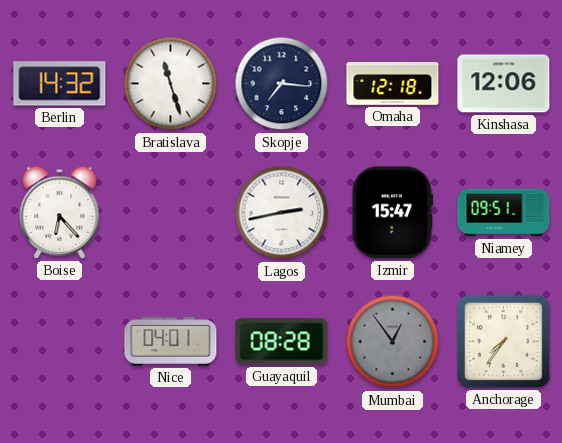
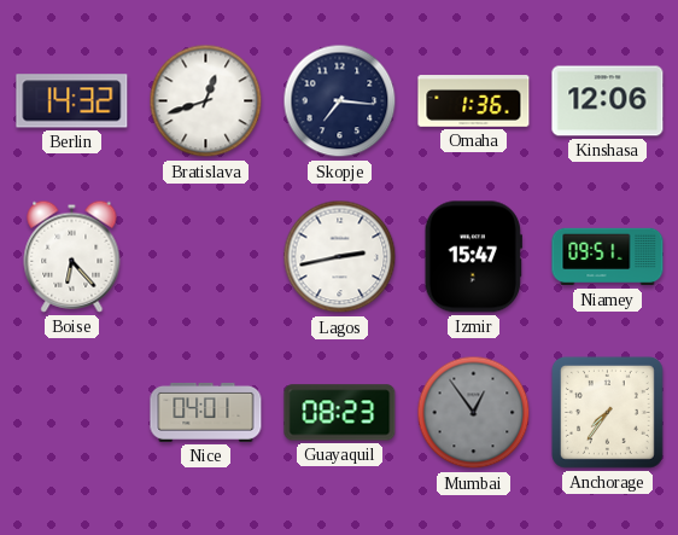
Bratislava: 11:27 -> 12:42 (206, 101)
Omaha: 12:18 -> 1:36 (474, 101)
Guayaquil: 08:28 -> 08:23 (340, 413)
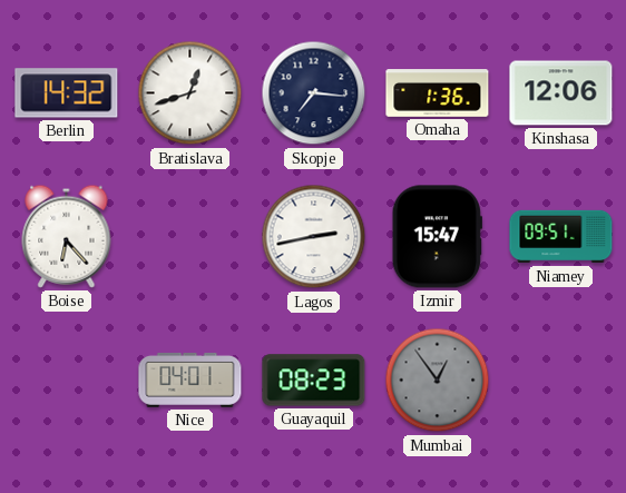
Anchorage: 7:36 -> none (607, 412)
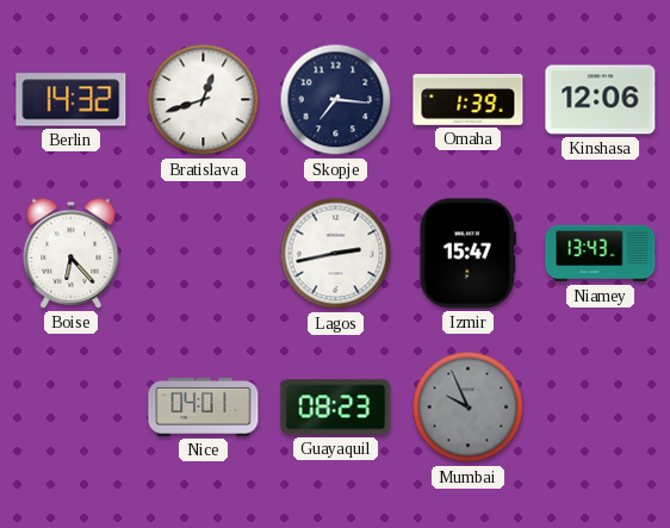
Omaha: 1:36 -> 1:39 (469, 100)
Niamey: 09:51 -> 13:43 (601, 254)
Mumbai: 12:54 -> 9:56 (469, 408)
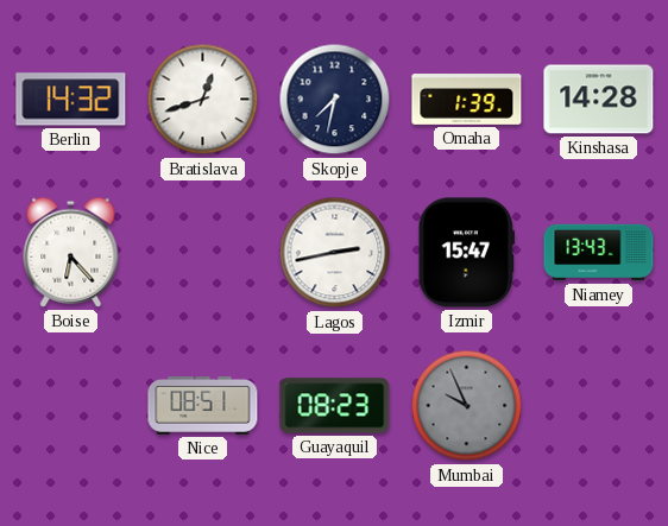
Skopje: 7:16 -> 7:32 (335, 100)
Kinshasa: 12:06 -> 14:28 (599, 100)
Nice: 04:01 -> 08:51 (203, 405)
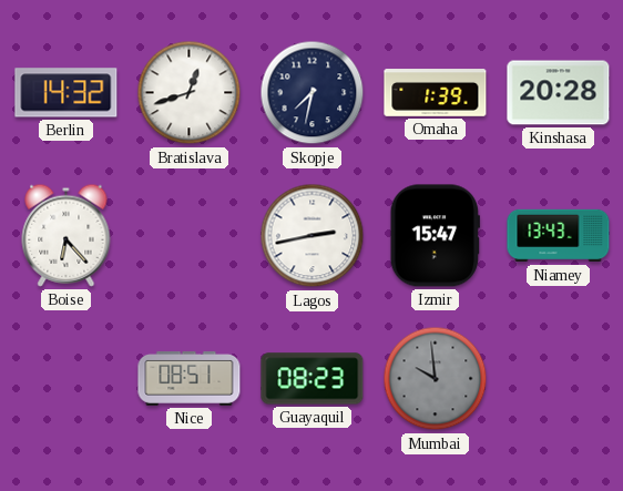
Kinshasa: 14:28 -> 20:28 (559, 93)
Mumbai: 9:56 -> 9:59 (436, 379)
